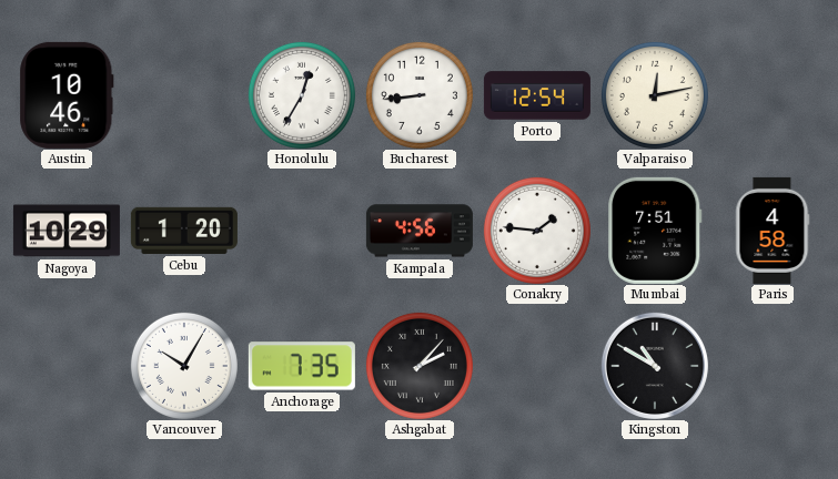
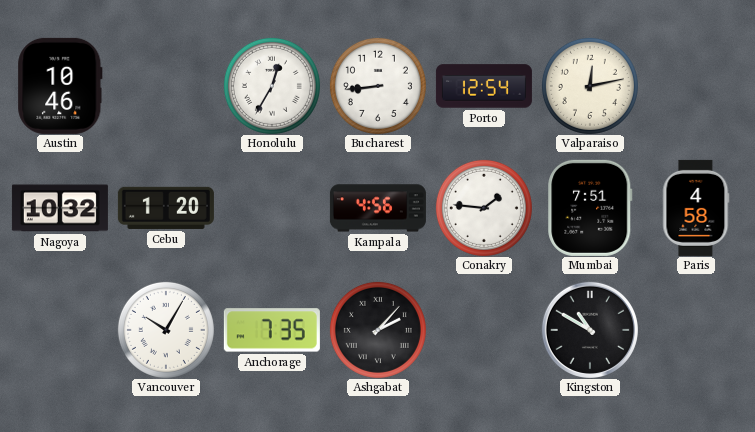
Nagoya: 10:29 -> 10:32 (60, 208)
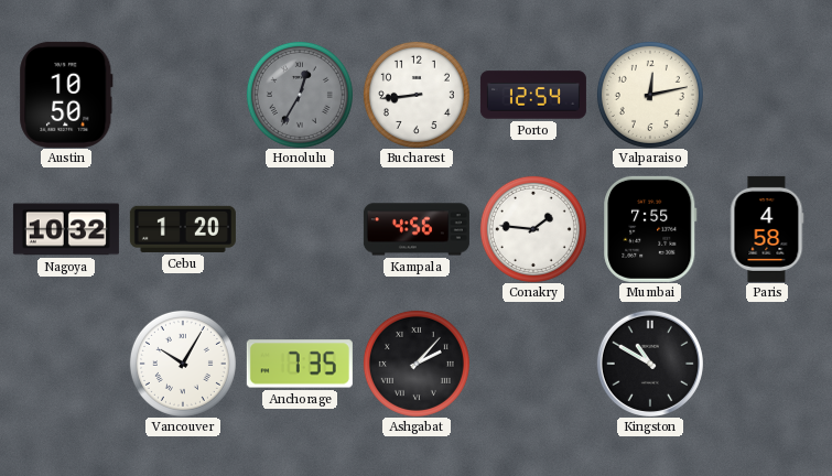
Austin: 10:46 -> 10:50 (66, 95)
Honolulu dial: white -> grey (300, 95)
Mumbai: 7:51 -> 7:55 (650, 229)
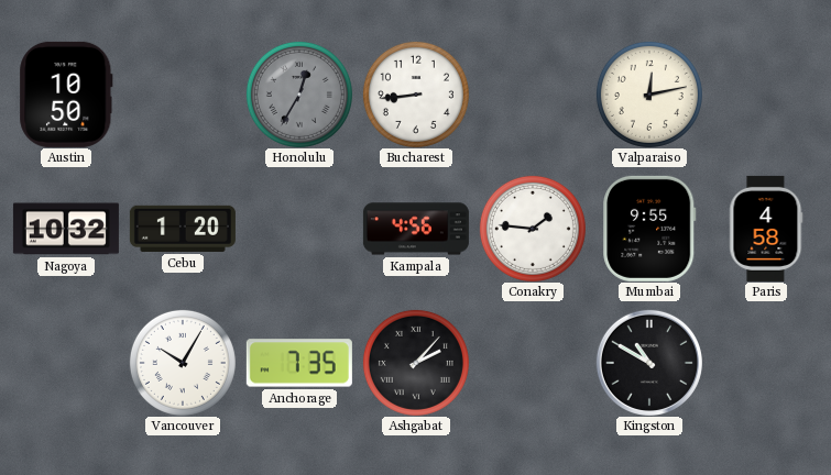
Porto: 12:54 -> none (533, 95)
Mumbai: 7:55 -> 9:55 (649, 229)
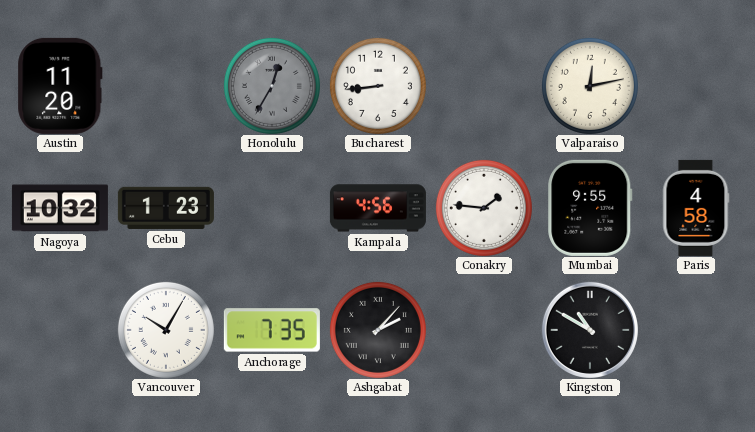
Austin: 10:50 -> 11:20 (60, 86)
Cebu: 1:20 -> 1:23 (166, 208)
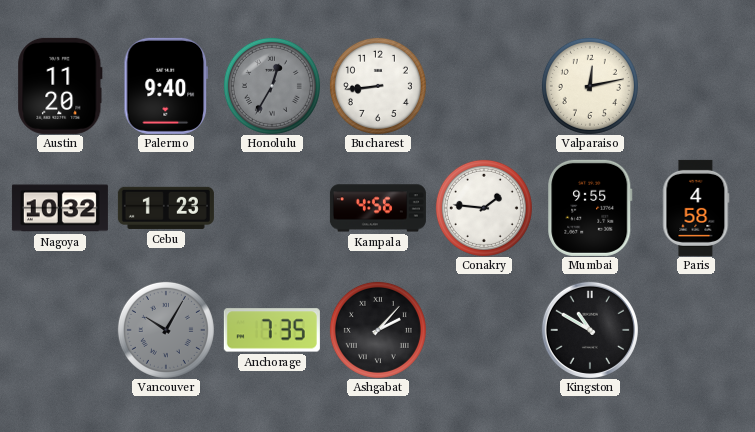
Palermo: none -> 9:40 (165, 86)
Vancouver dial: white -> grey (166, 330)
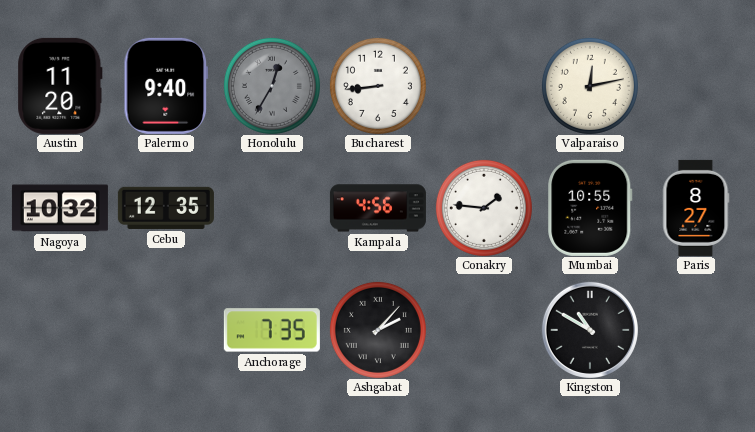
Cebu: 1:23 -> 12:35 (166, 208)
Mumbai: 9:55 -> 10:55 (590, 208)
Paris: 4:58 -> 8:27 (696, 208)
Vancouver: 10:05 -> none (166, 330)
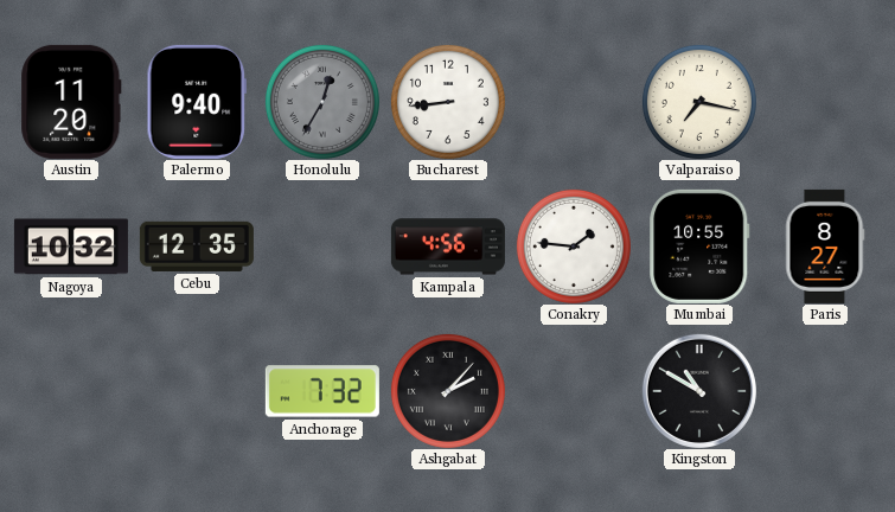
Valparaiso: 12:13 -> 7:17 (699, 102)
Anchorage: 7:35 -> 7:32 (322, 391)
